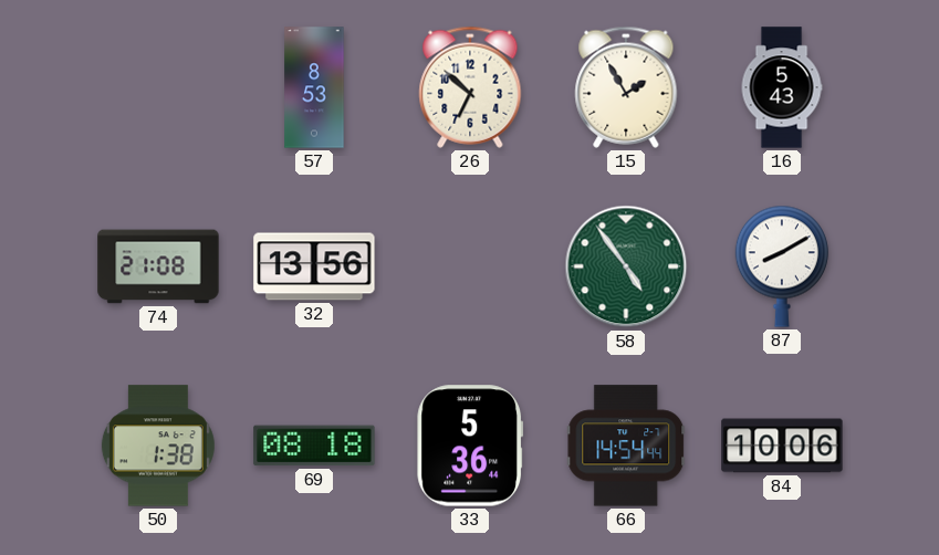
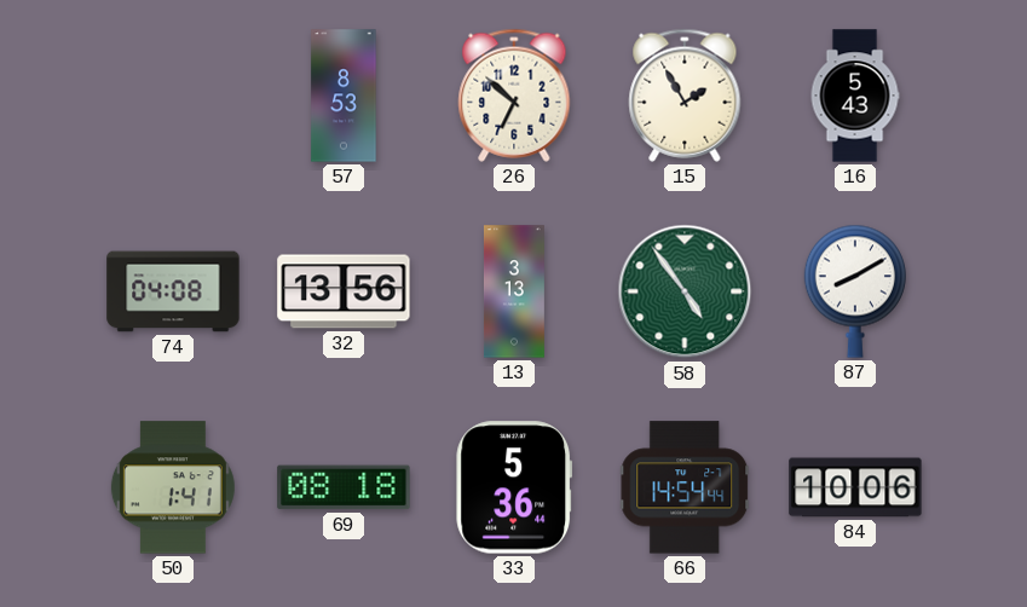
74: 21:08 -> 04:08 (173, 291)
13: none -> 3:13 (514, 291)
50: 1:38 -> 1:41 (173, 487)
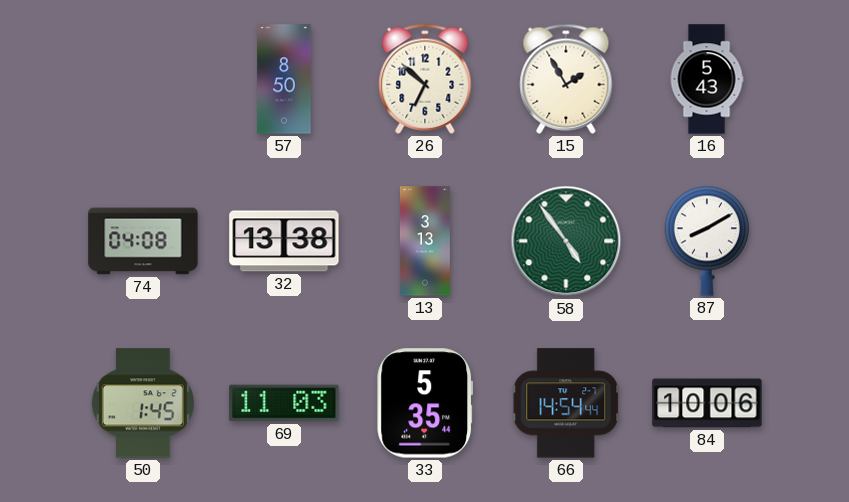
57: 8:53 -> 8:50 (284, 79)
32: 13:56 -> 13:38 (284, 241)
50: 1:41 -> 1:45 (143, 403)
69: 08:18 -> 11:03 (284, 403)
33: 5:36 -> 5:35 (425, 403)
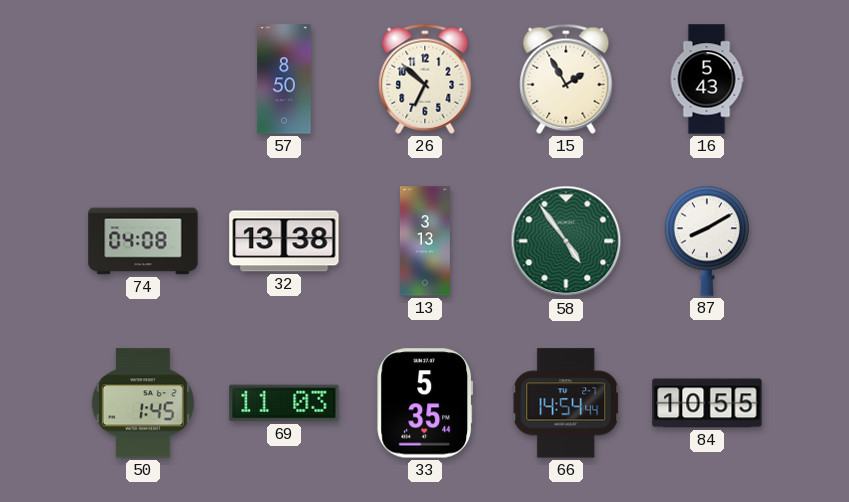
84: 10:06 -> 10:55 (707, 403)
